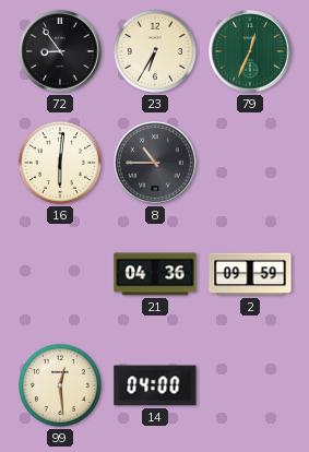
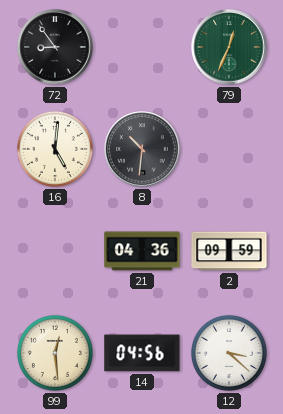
23: 6:35 -> none (155, 51)
16: 6:01 -> 5:01 (55, 149)
8: 10:45 -> 10:31 (142, 149)
14: 04:00 -> 04:56 (142, 353)
12: none -> 3:22 (229, 353)
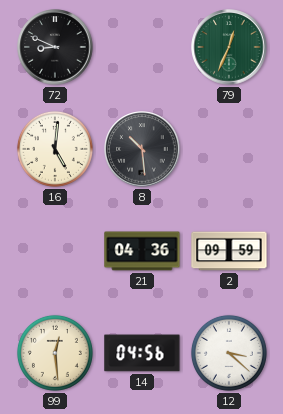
72: 8:54 -> 8:49 (55, 47)
8: 10:31 -> 10:29 (142, 149)
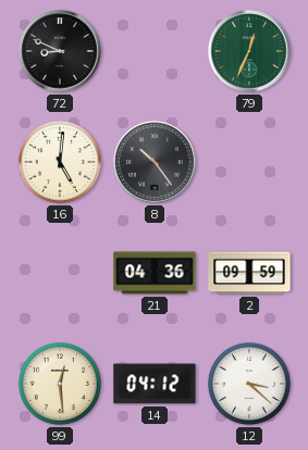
8: 10:29 -> 10:24 (155, 162)
14: 04:56 -> 04:12 (155, 384)
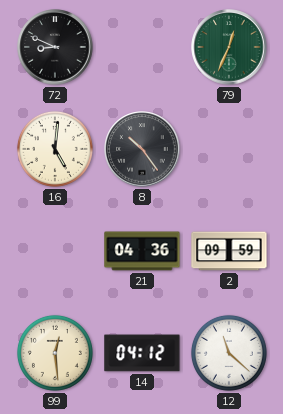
12: 3:22 -> 11:22 (229, 353)
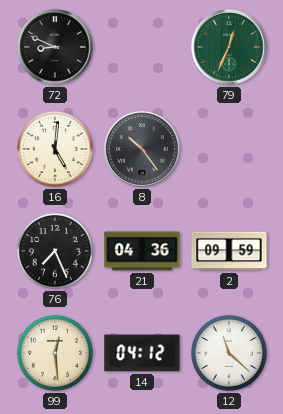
76: none -> 7:26 (55, 251)
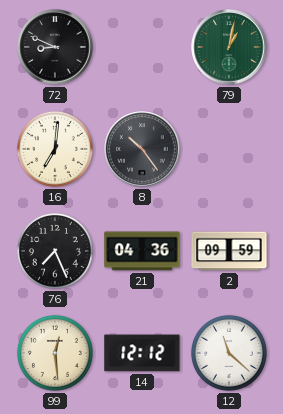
79: 12:34 -> 1:02 (229, 47)
16: 5:01 -> 7:01 (55, 149)
14: 04:12 -> 12:12 (142, 353)
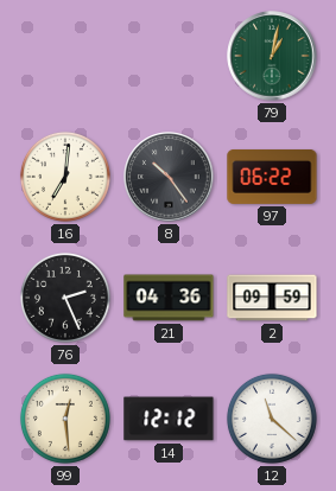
72: 8:49 -> none (55, 47)
97: none -> 06:22 (272, 177)
76: 7:26 -> 2:26 (65, 298)
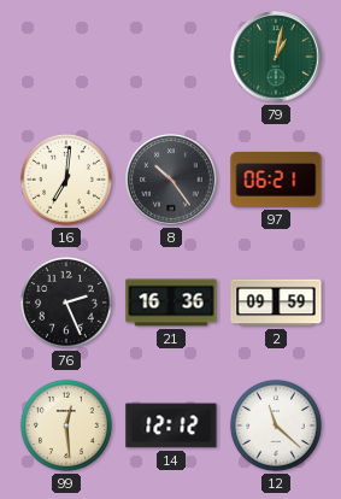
97: 06:22 -> 06:21 (276, 180)
21: 04:36 -> 16:36 (171, 303)
